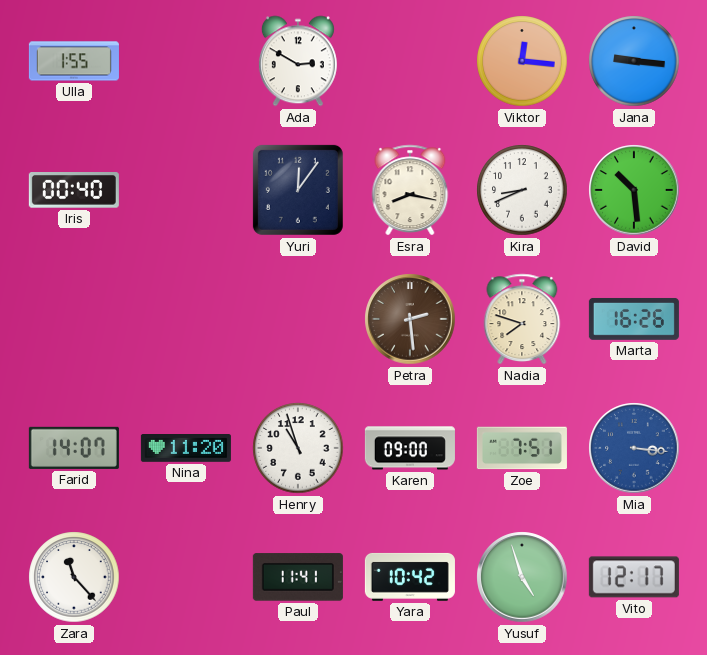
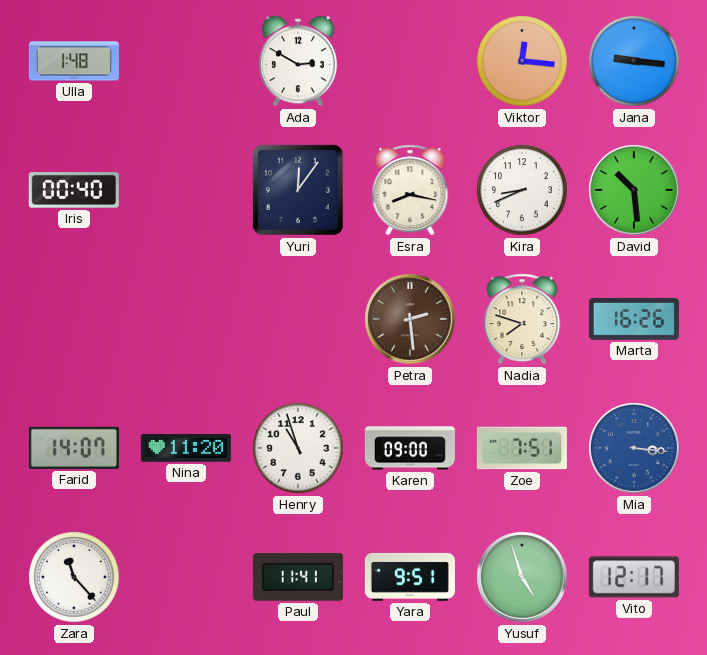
Ulla: 1:55 -> 1:48 (74, 61)
Yara: 10:42 -> 9:51 (410, 577)
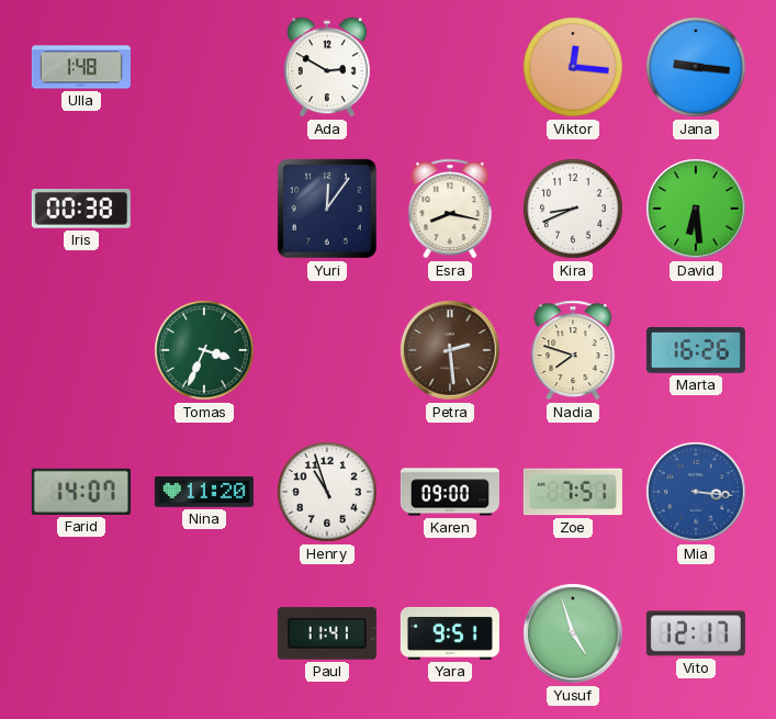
Iris: 00:40 -> 00:38 (81, 210)
David: 10:29 -> 6:29 (696, 209)
Tomas: none -> 3:34 (204, 350)
Zara: 11:23 -> none (74, 577)
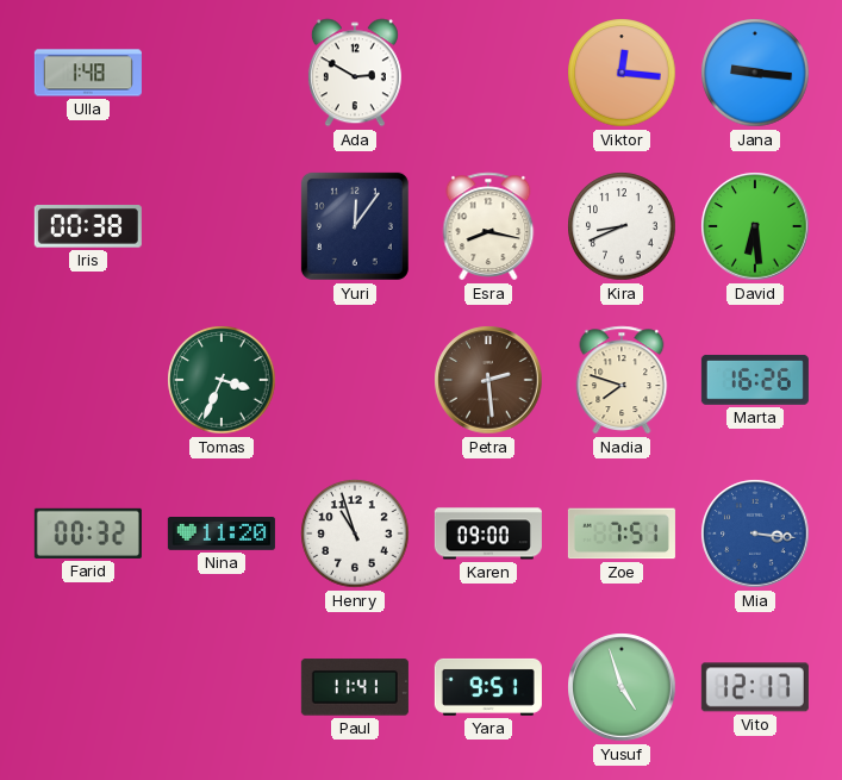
Farid: 14:07 -> 00:32 (88, 533)
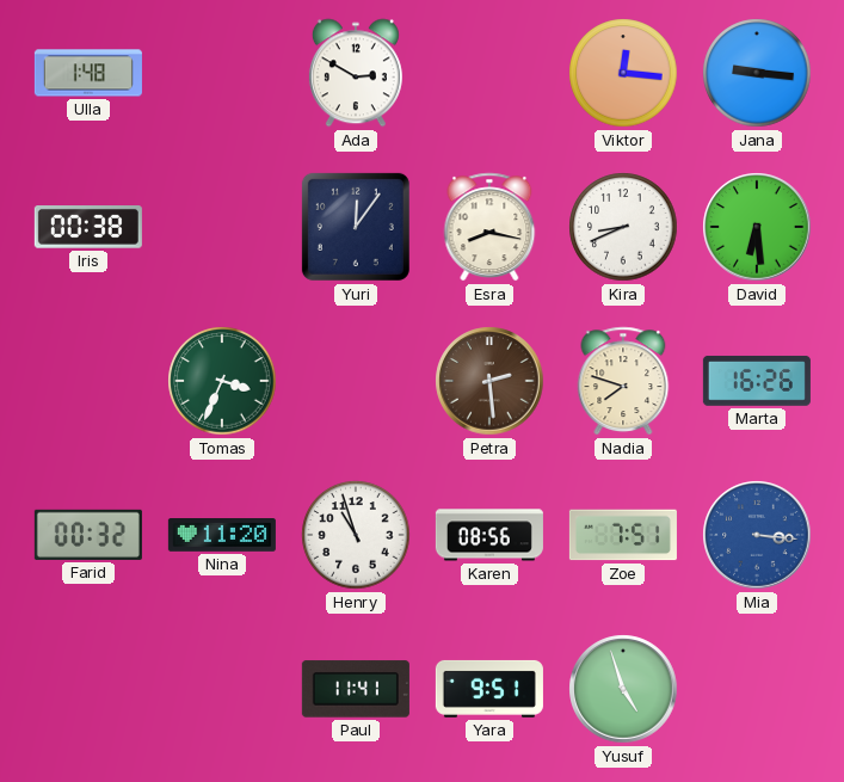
Karen: 09:00 -> 08:56 (489, 535)
Vito: 12:17 -> none (755, 687)
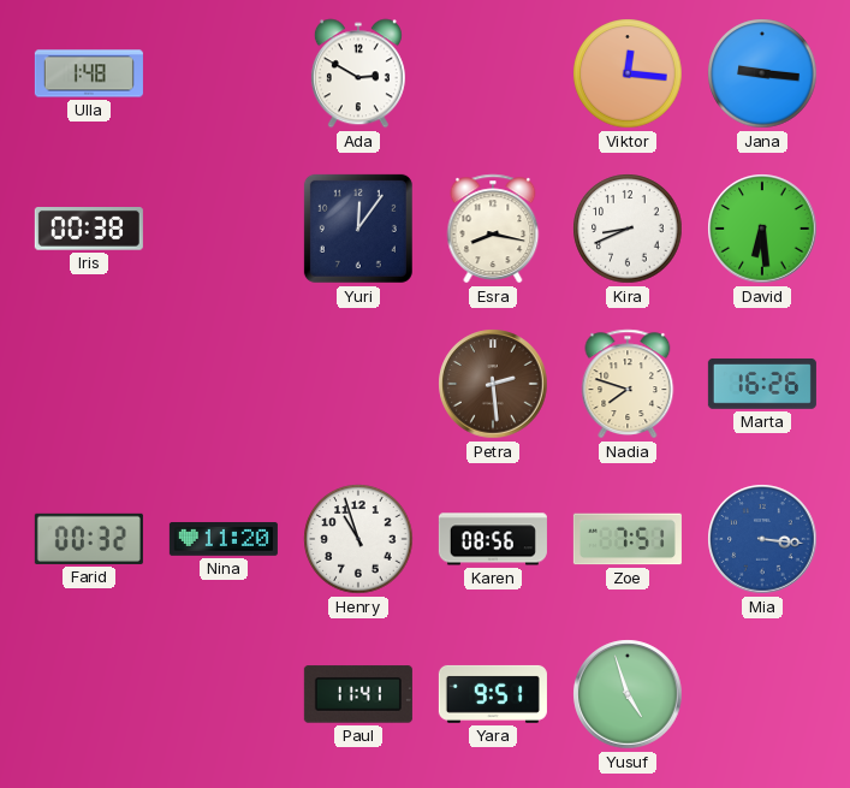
Tomas: 3:34 -> none (222, 381)
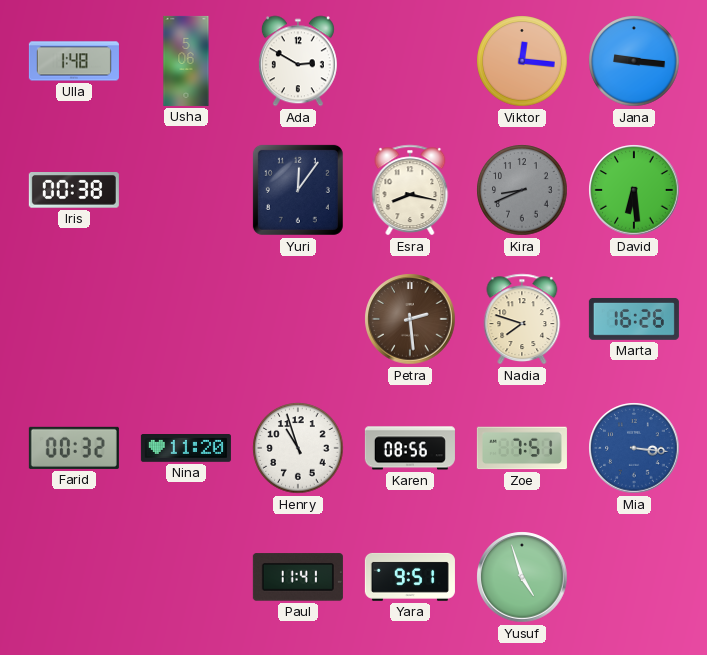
Usha: none -> 5:06 (186, 61)
Kira dial: white -> grey (522, 190)
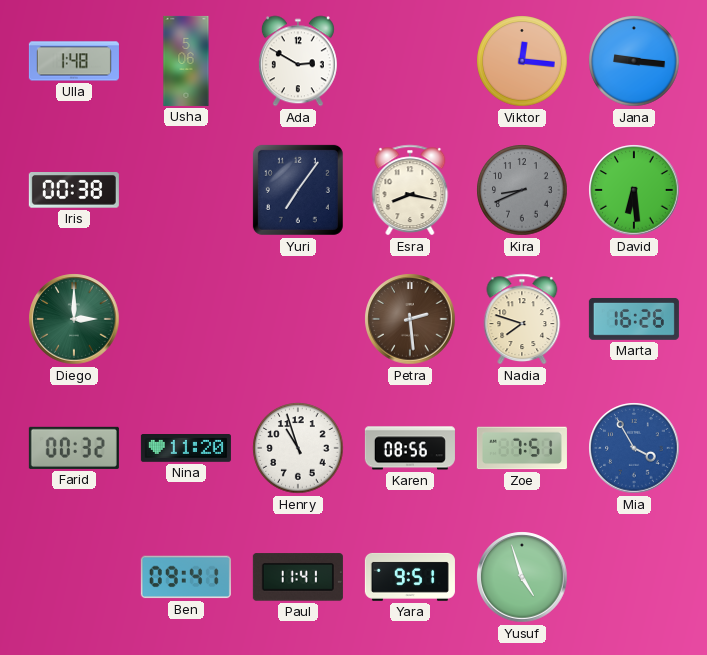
Yuri: 12:06 -> 7:06 (298, 190)
Diego: none -> 3:00 (74, 319)
Mia: 3:16 -> 3:55 (634, 448)
Ben: none -> 09:41 (186, 577)
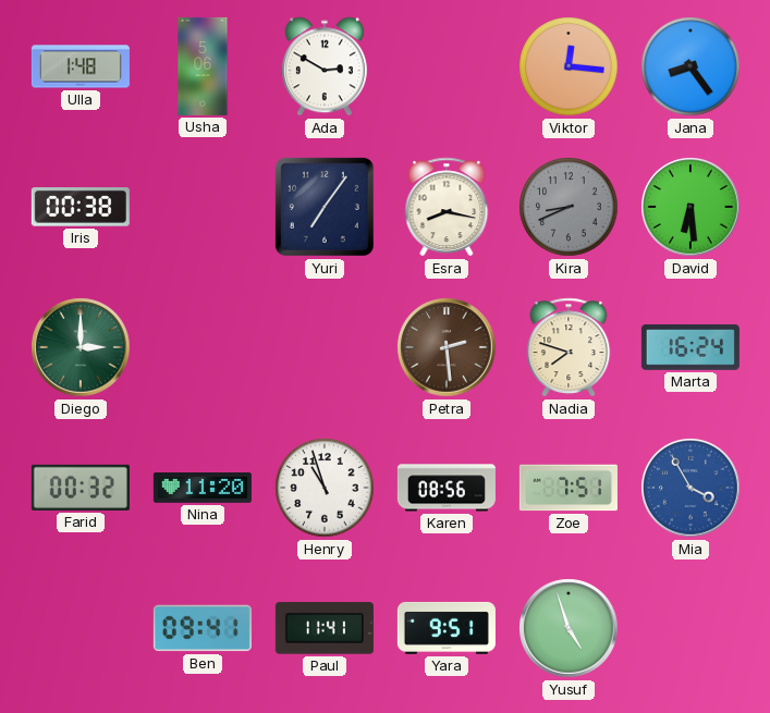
Jana: 9:16 -> 8:24 (690, 66)
Marta: 16:26 -> 16:24 (690, 347)
